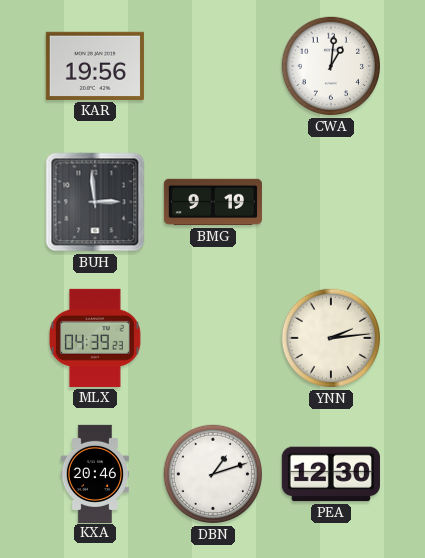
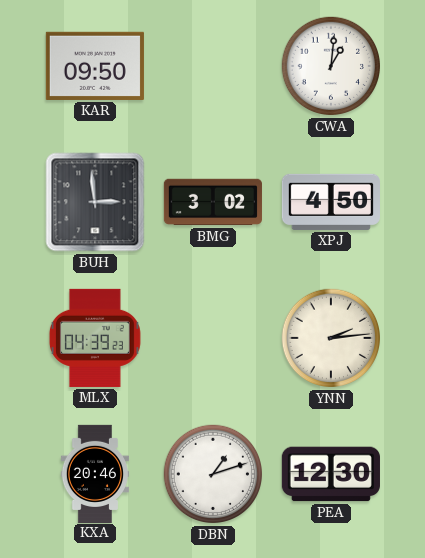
KAR: 19:56 -> 09:50 (95, 66)
BMG: 9:19 -> 3:02 (213, 202)
XPJ: none -> 4:50 (331, 202)
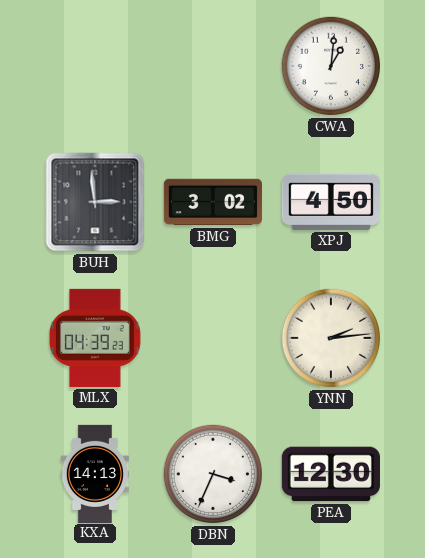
KAR: 09:50 -> none (95, 66)
KXA: 20:46 -> 14:13 (94, 473)
DBN: 1:12 -> 3:34 (213, 474)
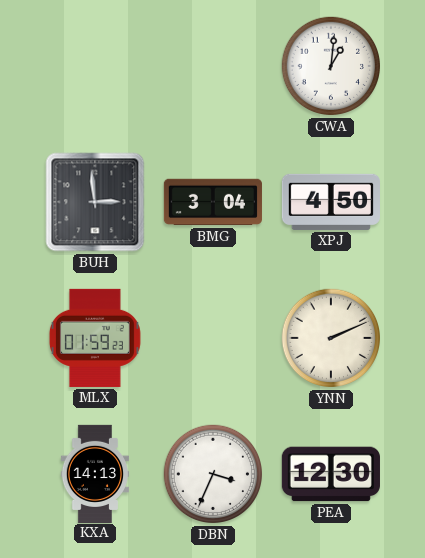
BMG: 3:02 -> 3:04 (213, 202)
MLX: 04:39 -> 01:59 (95, 338)
YNN: 2:14 -> 2:11 (331, 338)
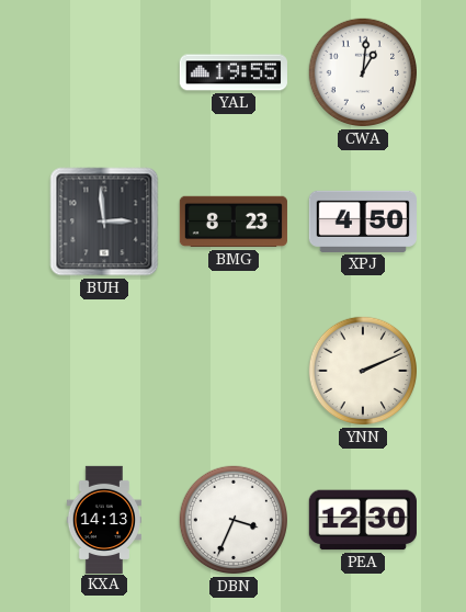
YAL: none -> 19:55 (234, 72)
BMG: 3:04 -> 8:23 (234, 222)
MLX: 01:59 -> none (95, 338)
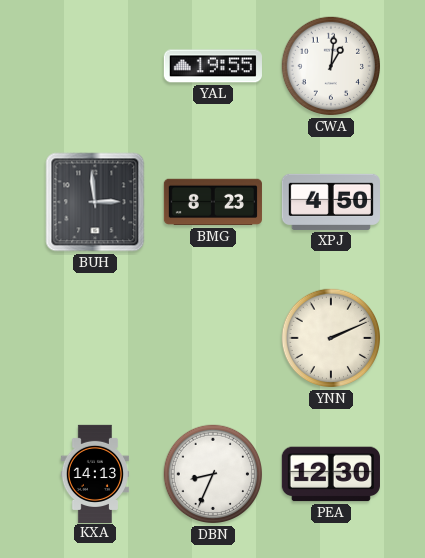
DBN: 3:34 -> 8:34 (213, 474)
